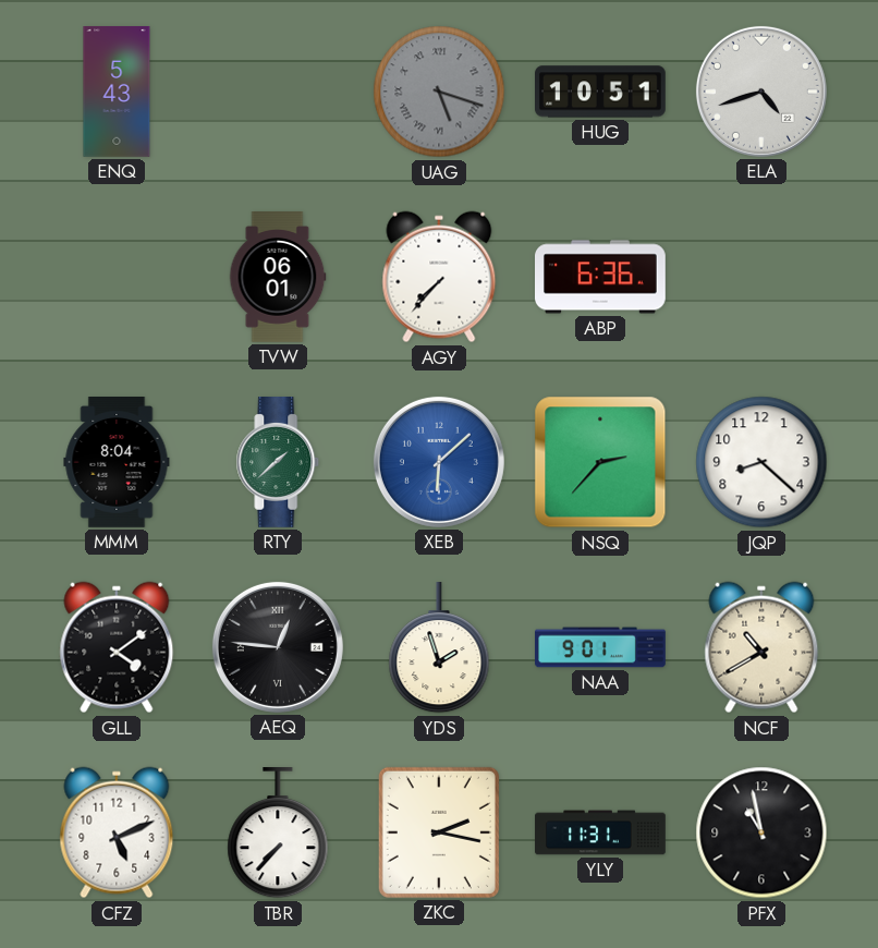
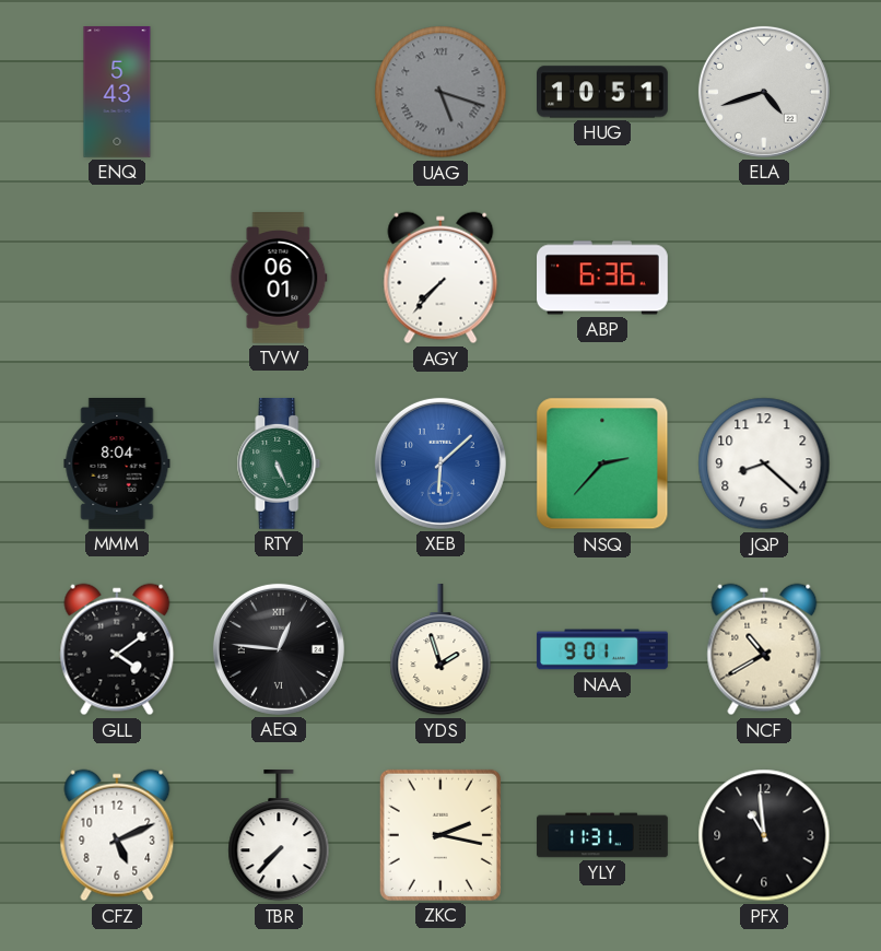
RTY: 1:38 -> 5:26 (279, 465)
PFX: 10:58 -> 10:59 (764, 835)
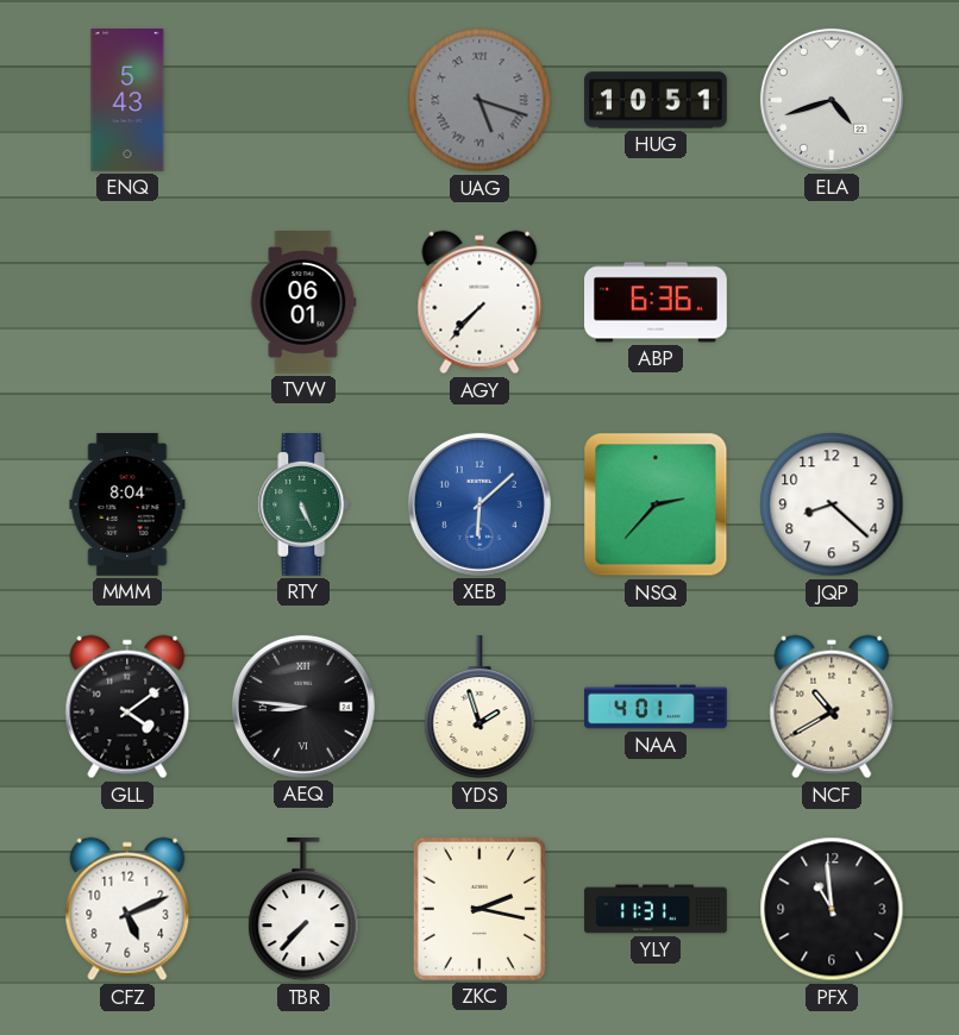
AEQ: 12:46 -> 8:46 (303, 707)
NAA: 9:01 -> 4:01 (656, 707)
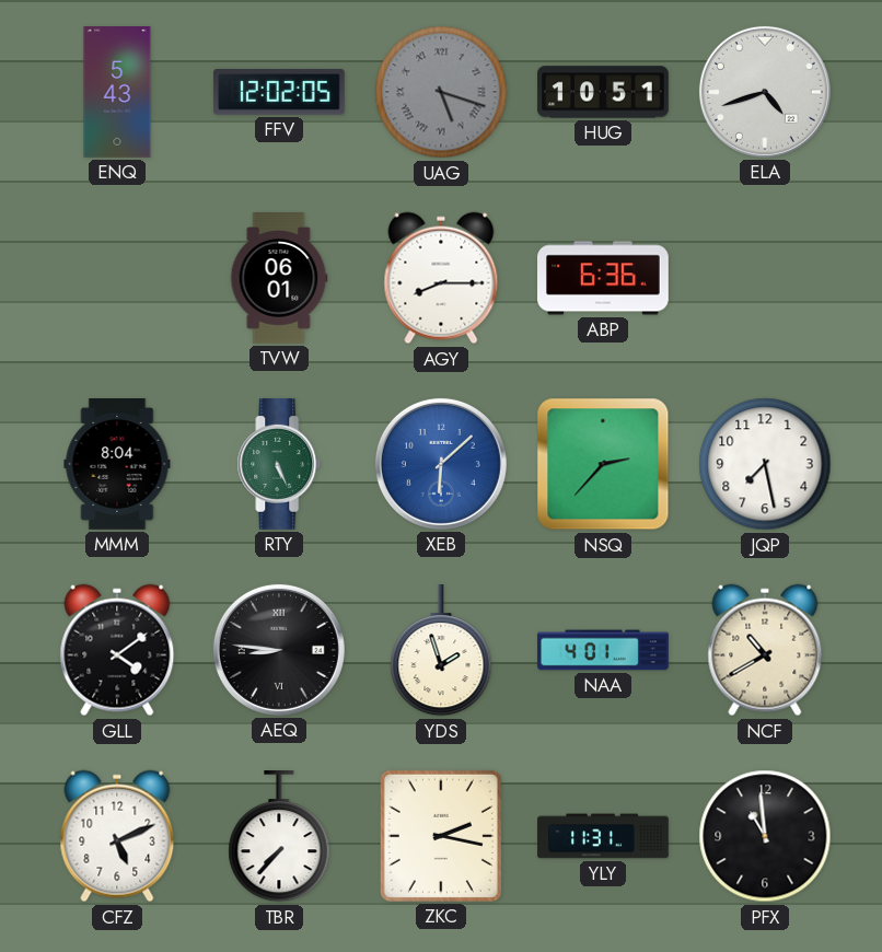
FFV: none -> 12:02 (279, 93)
AGY: 7:37 -> 8:15 (441, 278)
JQP: 8:22 -> 7:28 (765, 464)
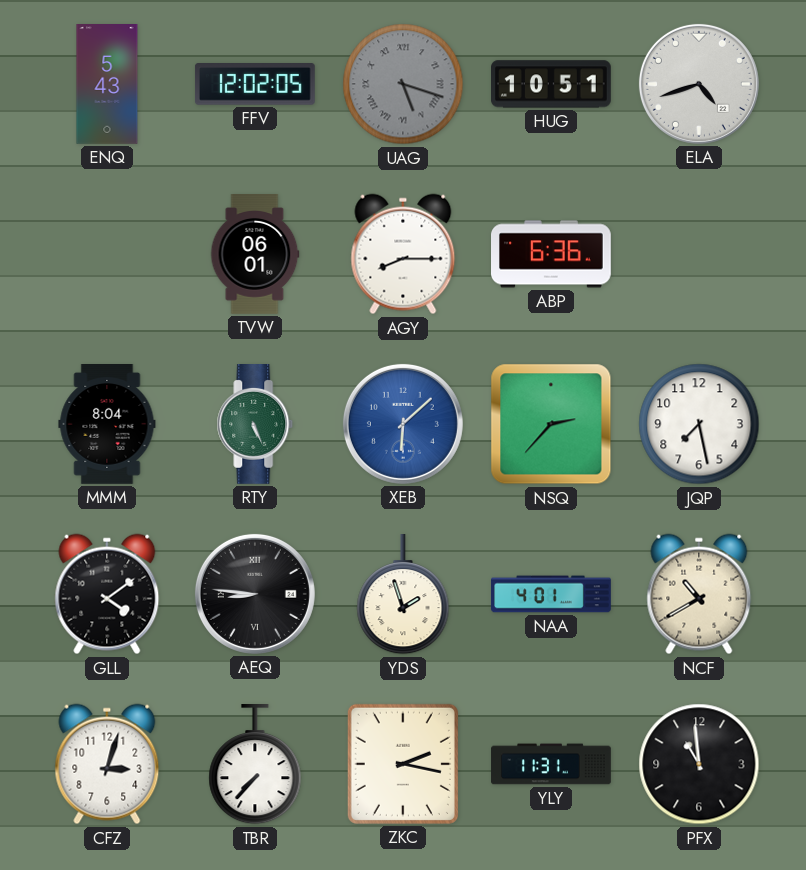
CFZ: 5:11 -> 3:03 (107, 764)
